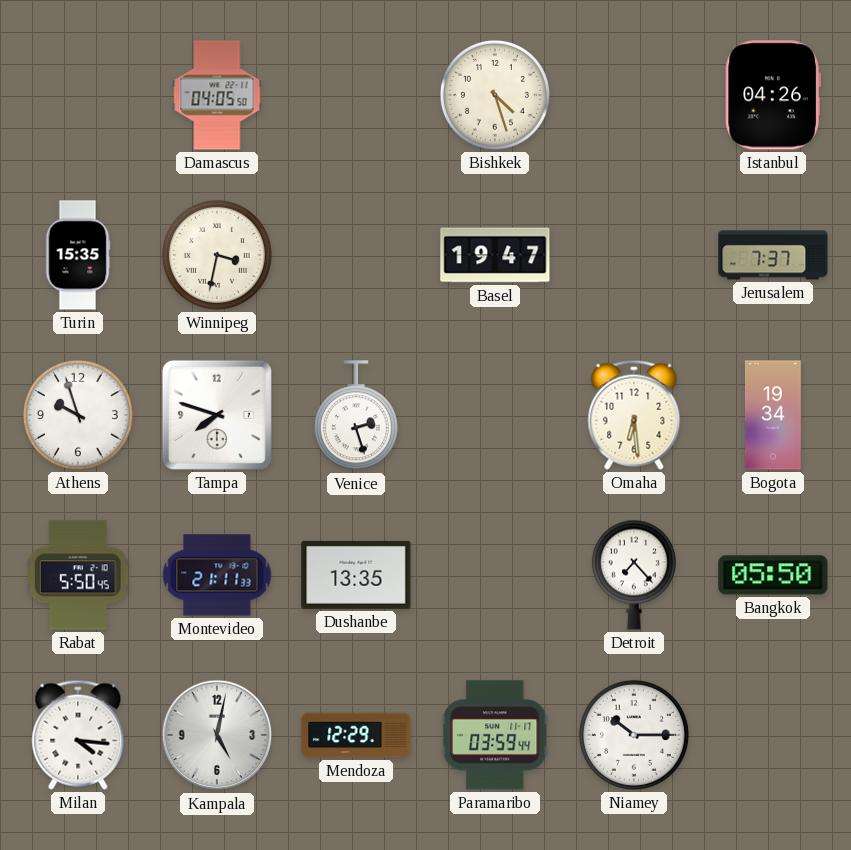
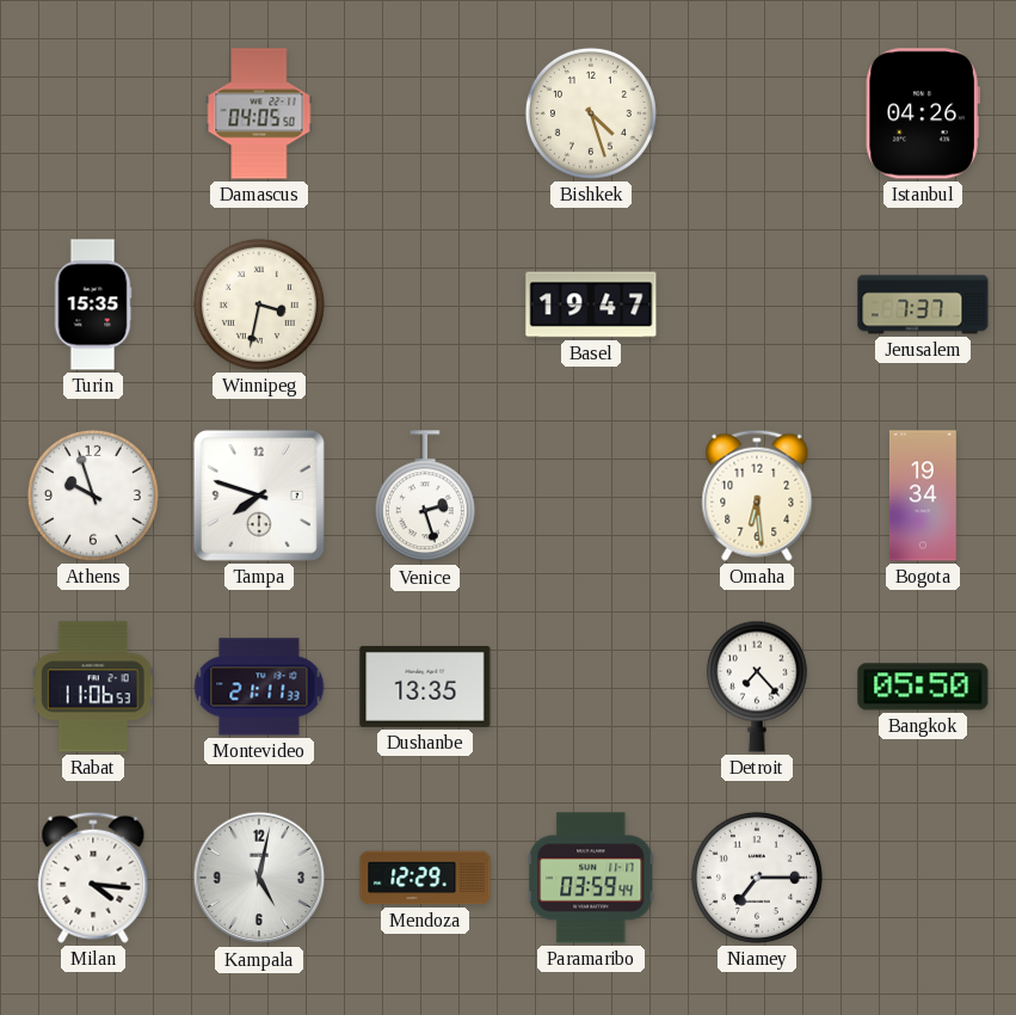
Rabat: 5:50 -> 11:06 (93, 687)
Niamey: 10:15 -> 7:15 (757, 878)
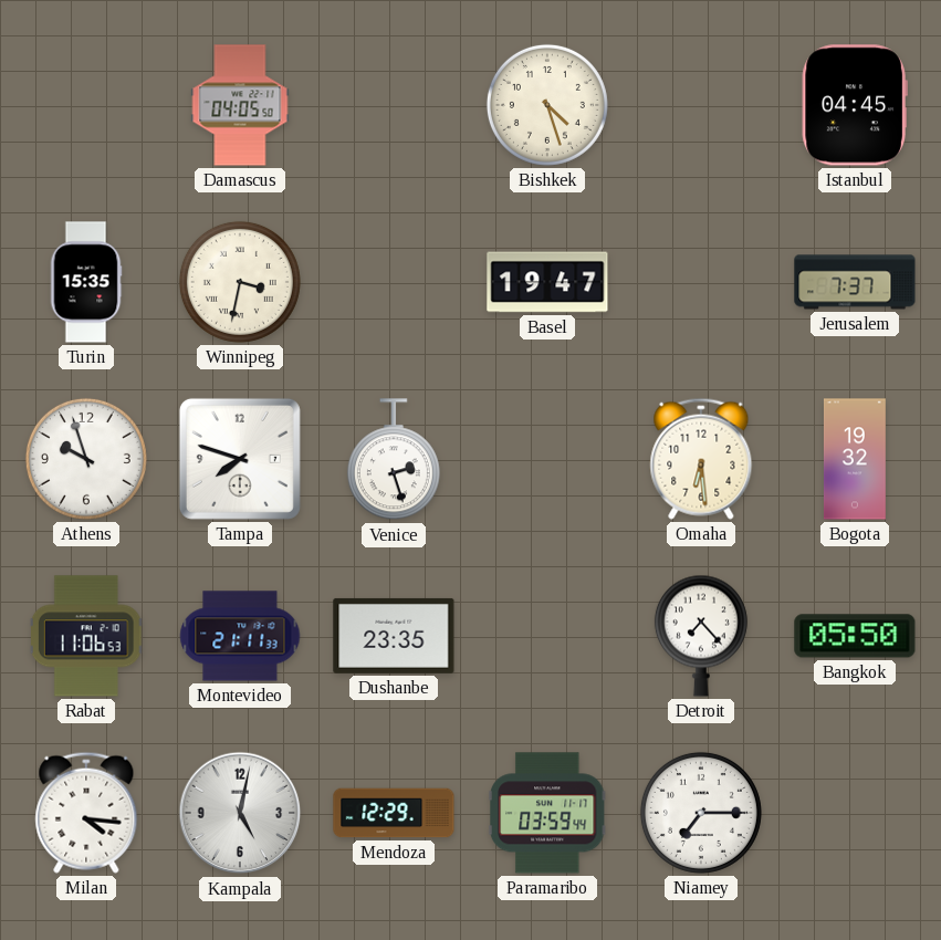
Istanbul: 04:26 -> 04:45 (855, 105)
Bogota: 19:34 -> 19:32 (855, 459)
Dushanbe: 13:35 -> 23:35 (394, 636)
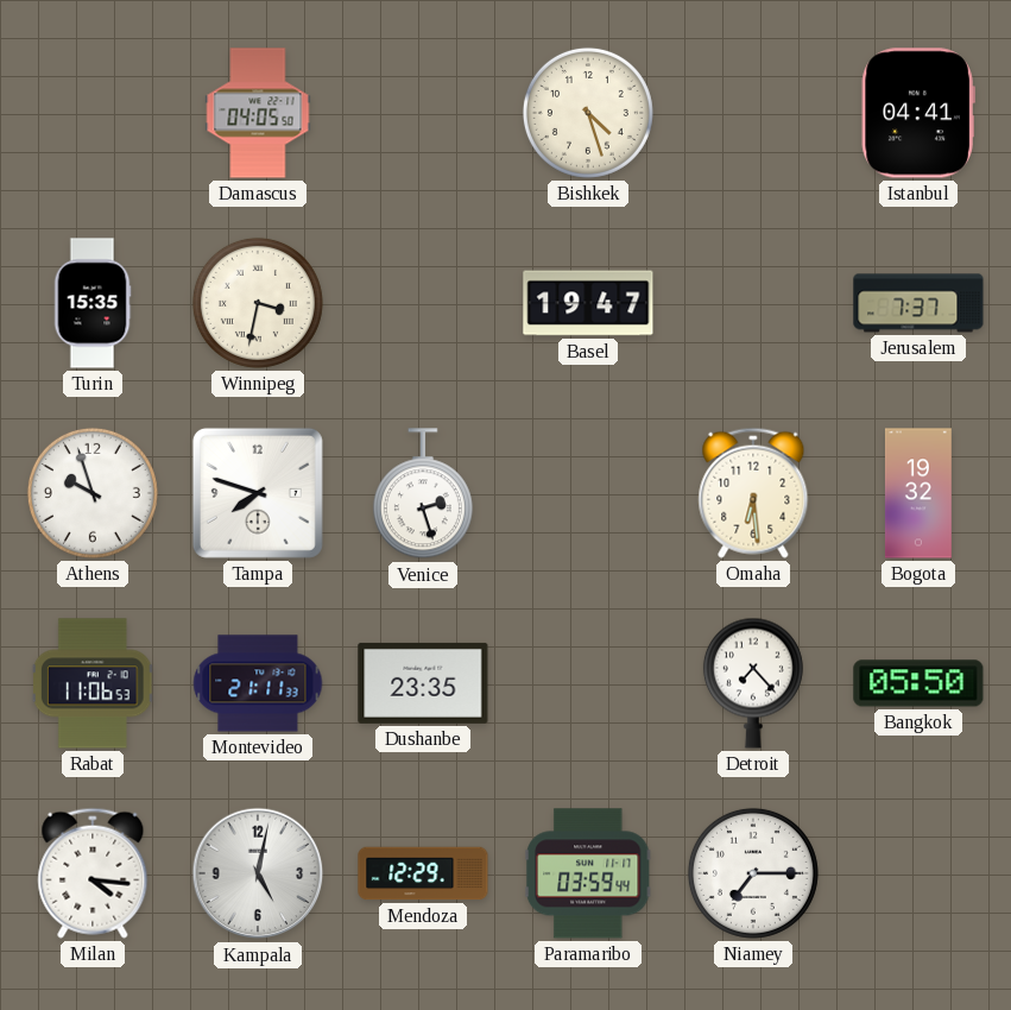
Istanbul: 04:45 -> 04:41 (918, 113)
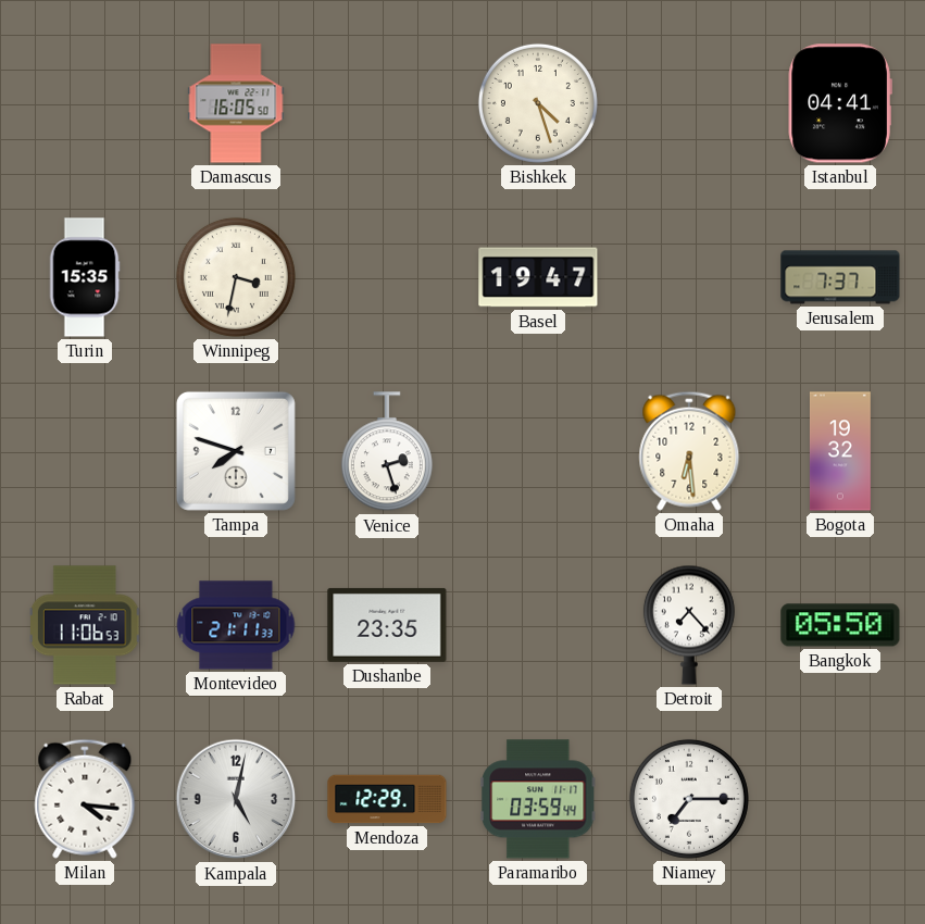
Damascus: 04:05 -> 16:05 (236, 103)
Athens: 9:57 -> none (93, 493)
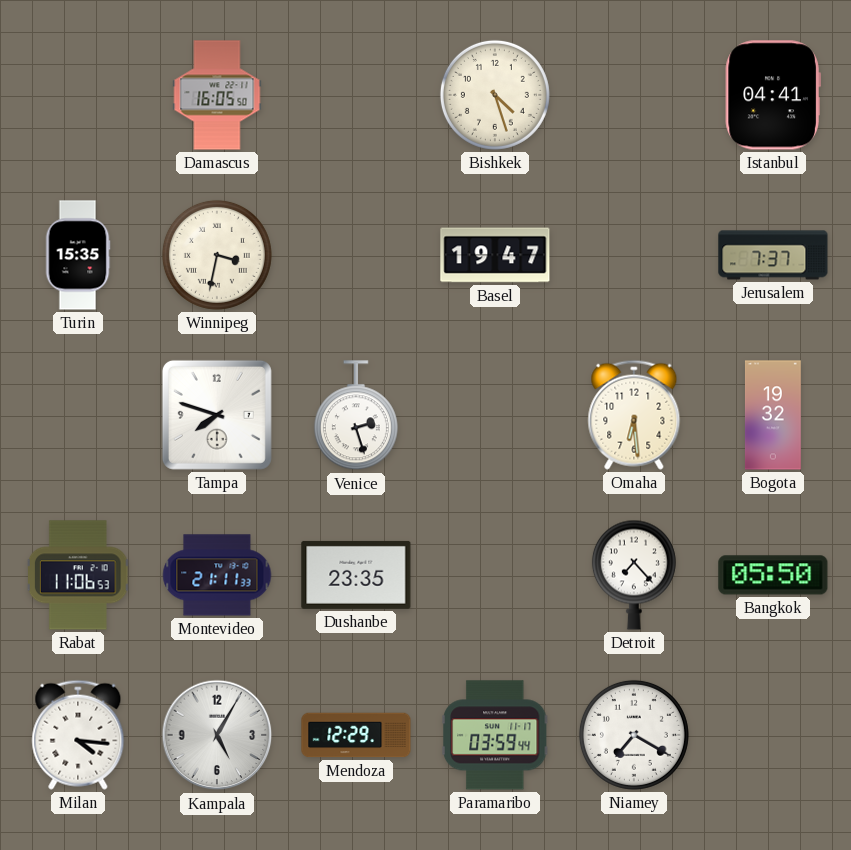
Kampala: 5:02 -> 5:05 (217, 735)
Niamey: 7:15 -> 7:20 (634, 735)
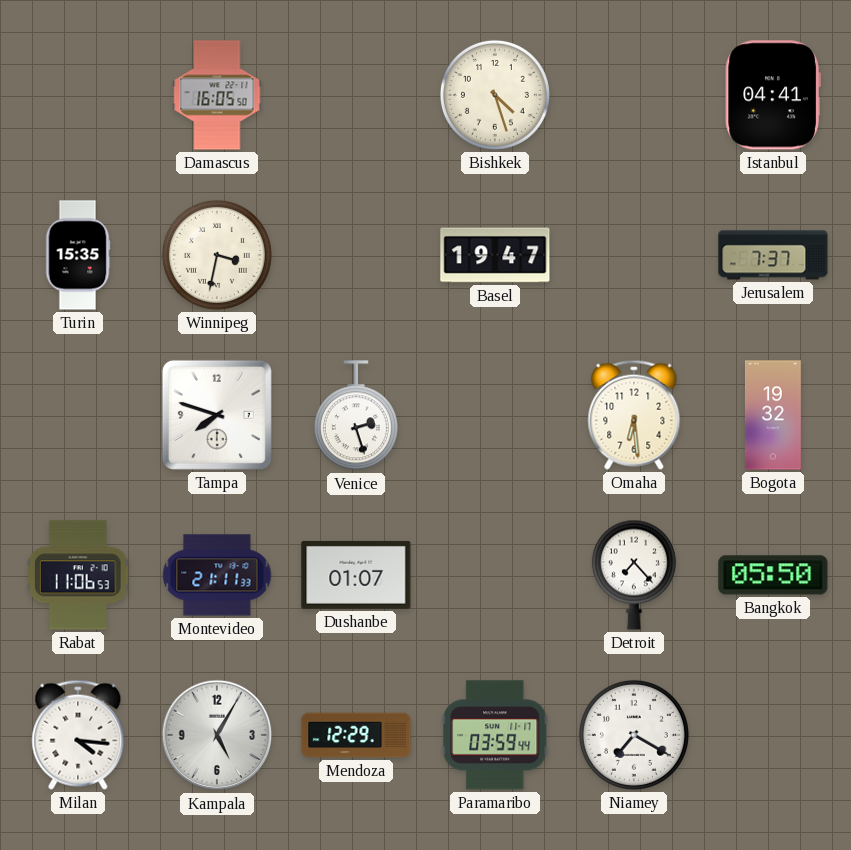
Dushanbe: 23:35 -> 01:07 (356, 575)
